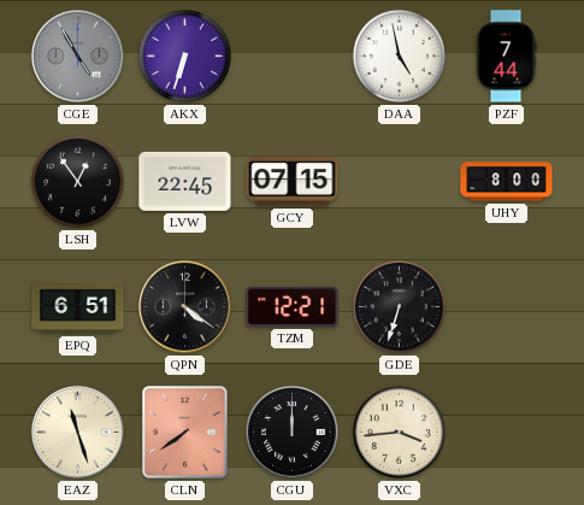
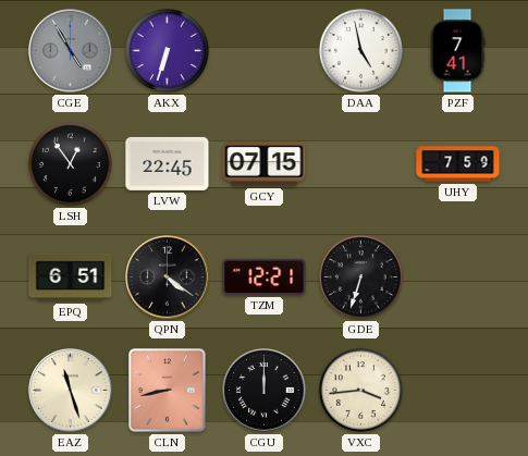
PZF: 7:44 -> 7:41 (457, 51)
UHY: 8:00 -> 7:59 (458, 164)
CLN: 7:39 -> 8:43 (168, 391)
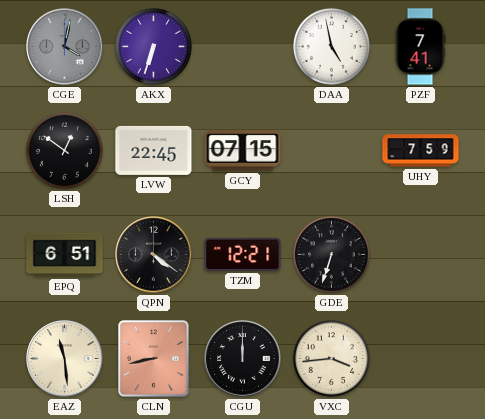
CGE: 4:55 -> 4:02 (65, 47)
LSH: 12:54 -> 12:51 (64, 150)
EAZ: 11:27 -> 11:29 (65, 359)
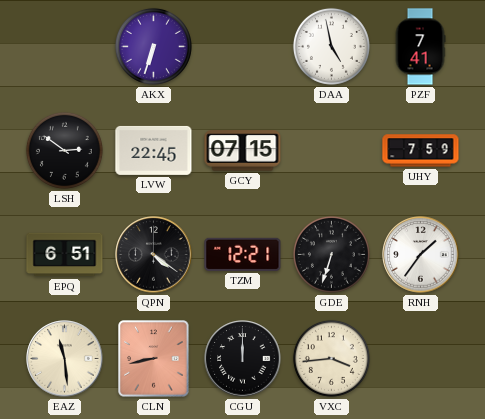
CGE: 4:02 -> none (65, 47)
LSH: 12:51 -> 2:51 (64, 150)
RNH: none -> 1:36 (421, 255)
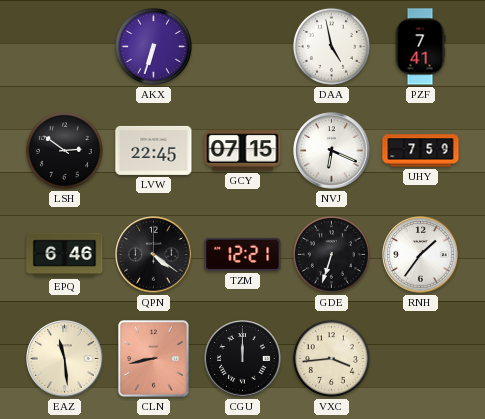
NVJ: none -> 6:19 (332, 151)
EPQ: 6:51 -> 6:46 (65, 255)
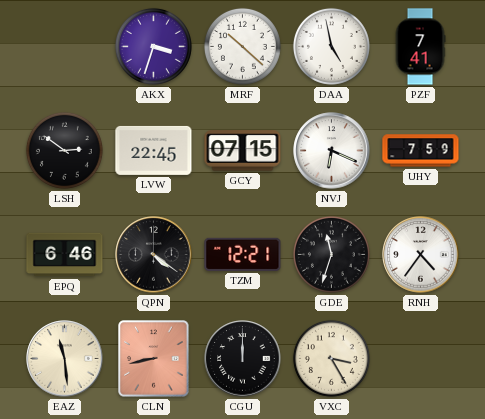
AKX: 6:33 -> 3:33 (153, 46)
MRF: none -> 10:22 (242, 46)
GDE: 6:33 -> 11:33 (331, 254)
RNH: 1:36 -> 4:36 (421, 255)
VXC: 3:44 -> 3:25 (331, 358)
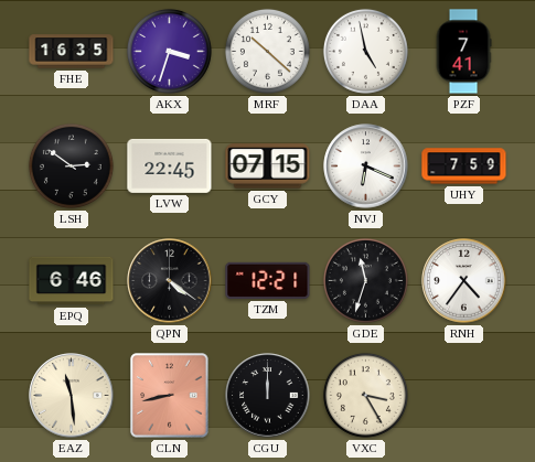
FHE: none -> 16:35 (72, 52)
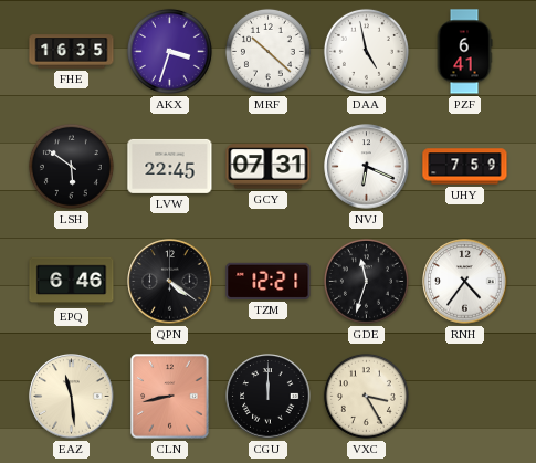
PZF: 7:41 -> 6:41 (464, 52)
LSH: 2:51 -> 5:51 (71, 166)
GCY: 07:15 -> 07:31 (269, 167)
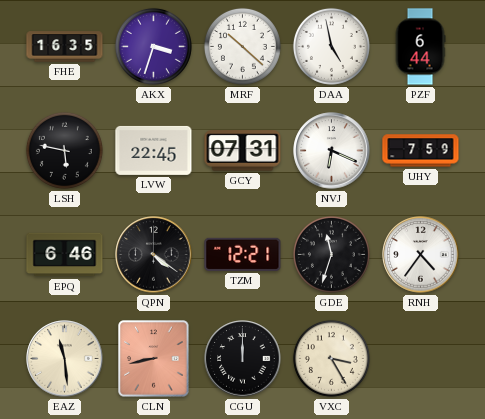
PZF: 6:41 -> 6:44 (420, 47)
LSH: 5:51 -> 5:47 (64, 150)
